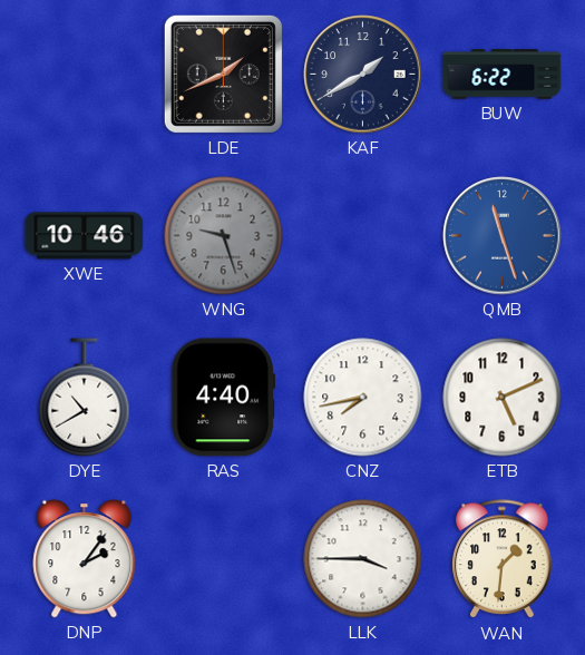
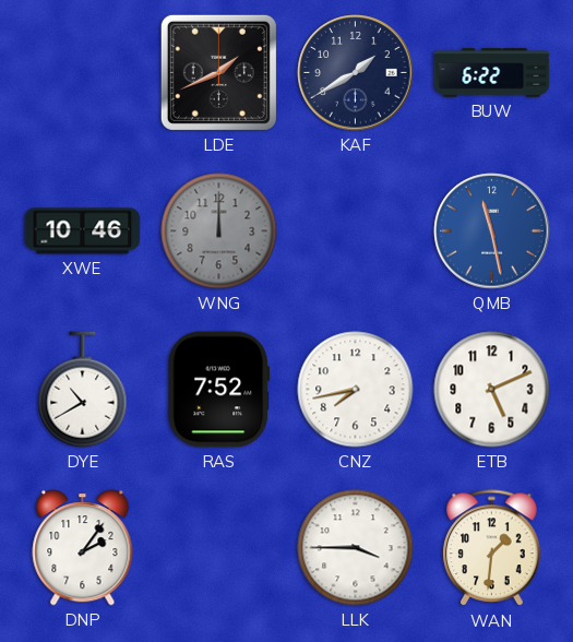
WNG: 9:27 -> 12:00 (219, 231)
QMB: 11:27 -> 11:28 (492, 231)
RAS: 4:40 -> 7:52 (219, 390)
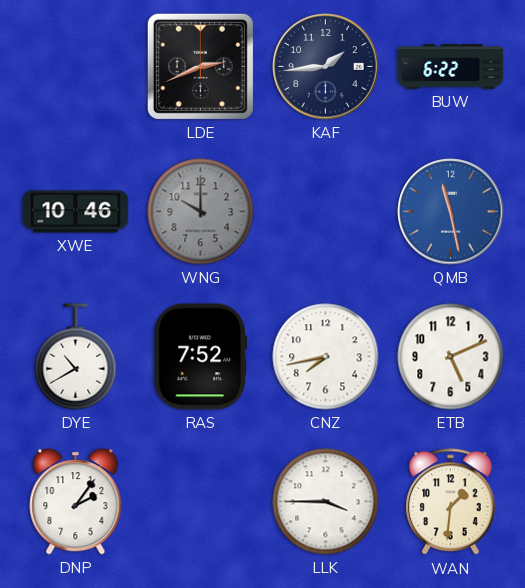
LDE: 1:41 -> 2:41 (200, 66)
KAF: 1:40 -> 1:44 (326, 67)
WNG: 12:00 -> 10:00 (201, 212)
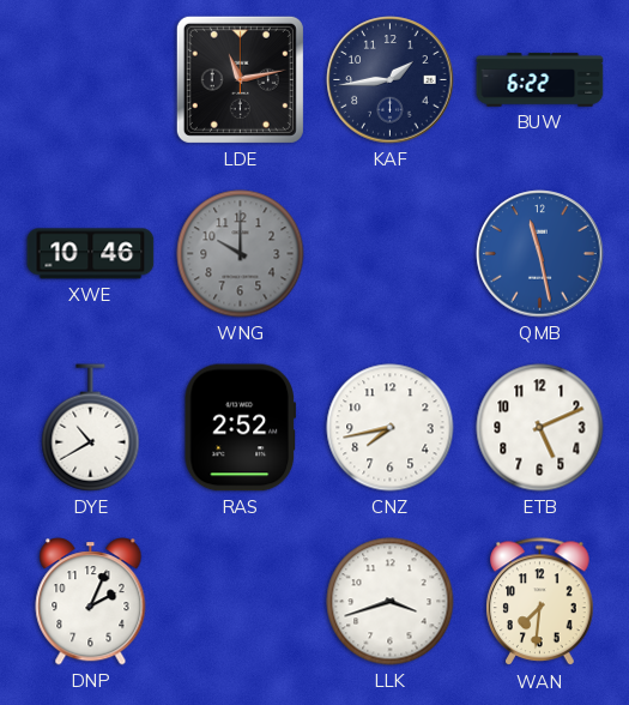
LDE: 2:41 -> 11:13 (240, 79)
RAS: 7:52 -> 2:52 (241, 428)
DNP: 2:06 -> 2:04 (91, 602)
LLK: 3:45 -> 3:42 (391, 602)
WAN: 1:31 -> 7:31 (540, 602)
